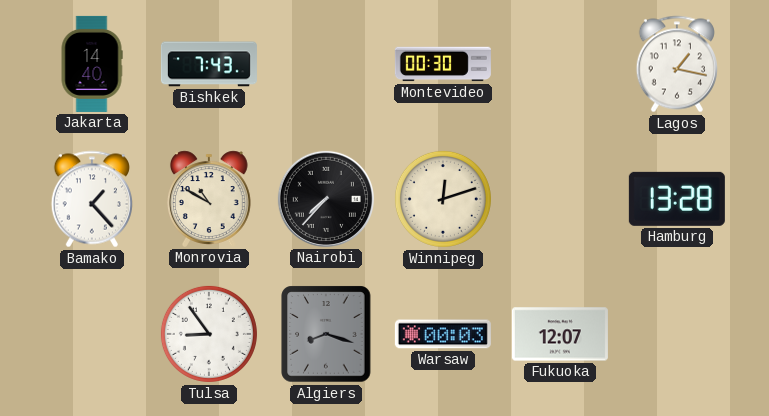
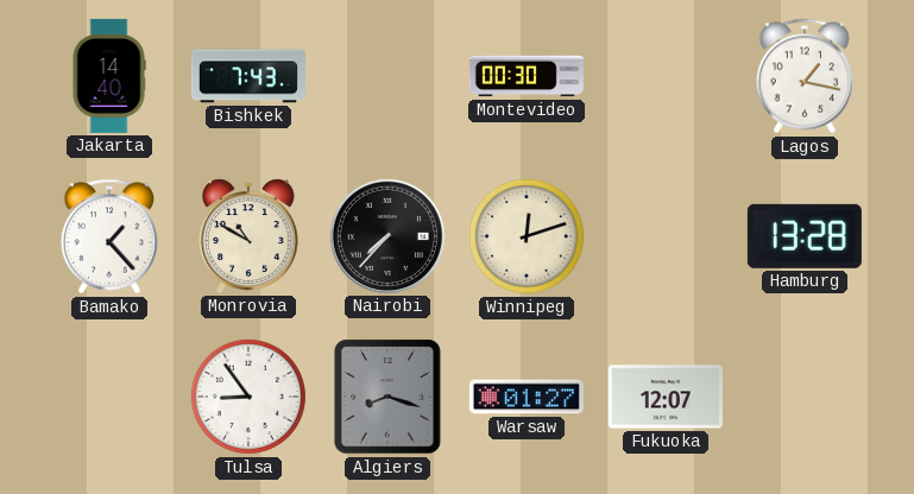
Warsaw: 00:03 -> 01:27 (527, 397)
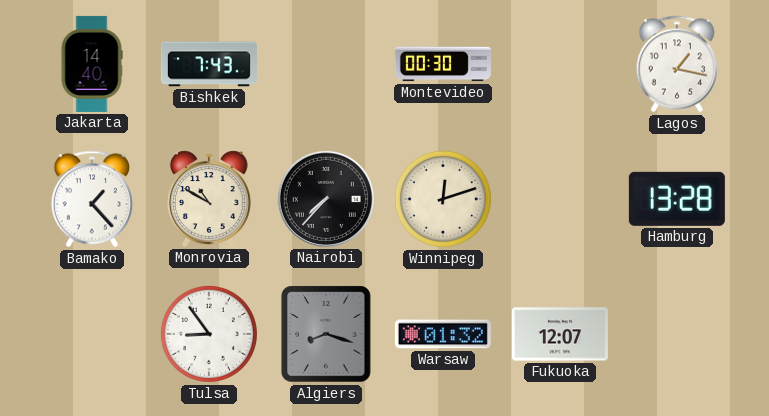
Warsaw: 01:27 -> 01:32 (443, 334)
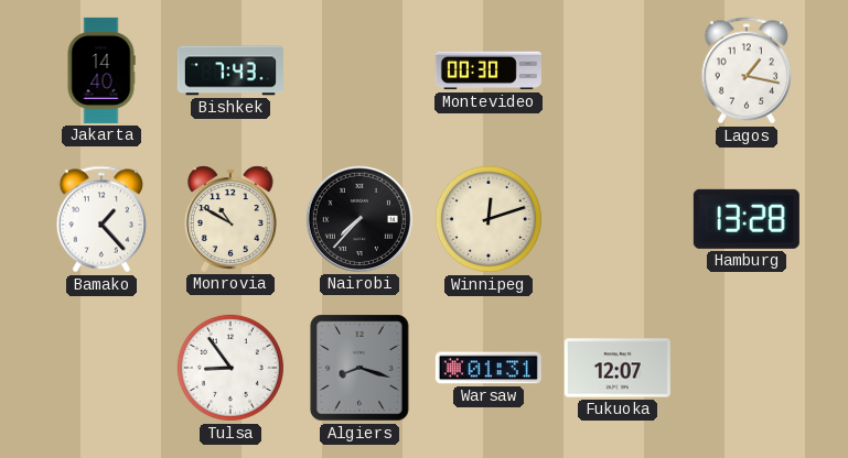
Warsaw: 01:32 -> 01:31 (489, 368)
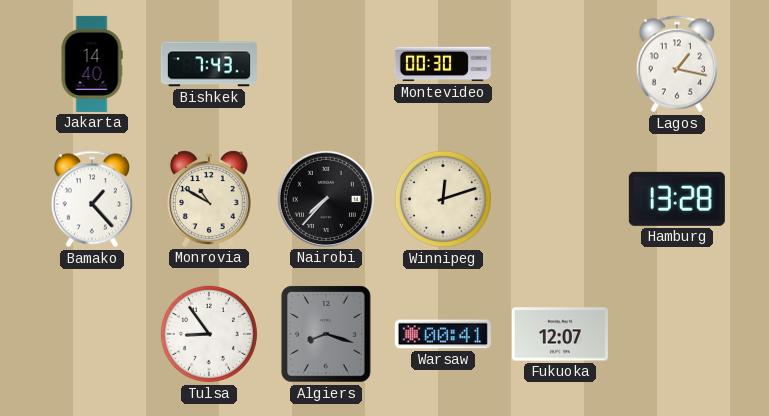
Warsaw: 01:31 -> 00:41 (443, 334)
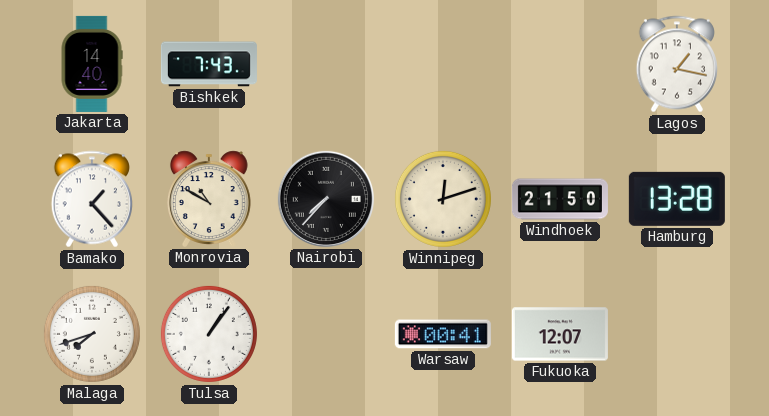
Montevideo: 00:30 -> none (443, 64)
Windhoek: none -> 21:50 (560, 199)
Malaga: none -> 7:42 (92, 334)
Tulsa: 8:54 -> 1:06 (209, 334)
Algiers: 8:18 -> none (326, 334)
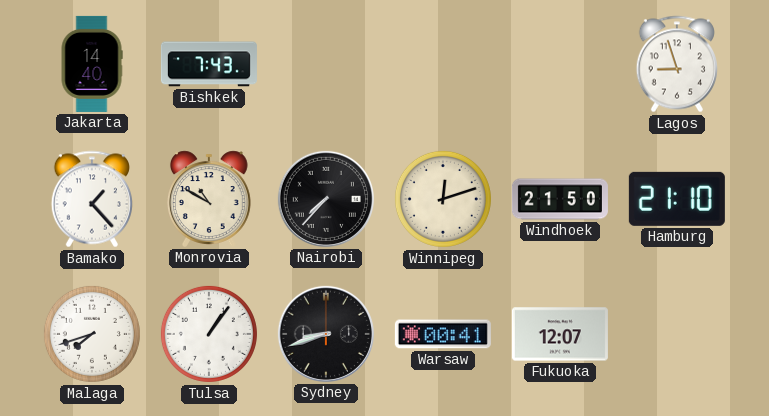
Lagos: 1:17 -> 8:57 (677, 64)
Hamburg: 13:28 -> 21:10 (677, 199)
Sydney: none -> 8:42 (326, 334)
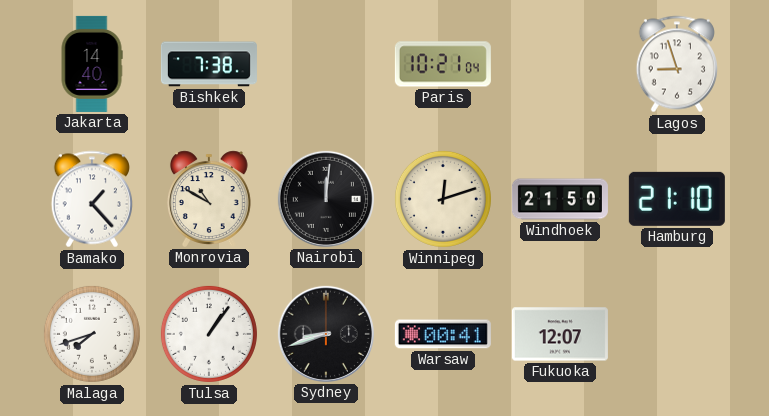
Bishkek: 7:43 -> 7:38 (209, 64)
Paris: none -> 10:21 (443, 64)
Nairobi: 7:37 -> 12:01 (326, 199)
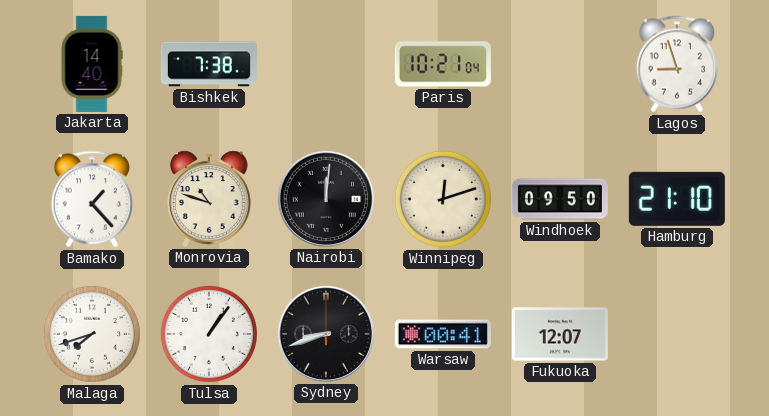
Monrovia: 10:50 -> 10:48 (209, 199)
Windhoek: 21:50 -> 09:50 (560, 199)
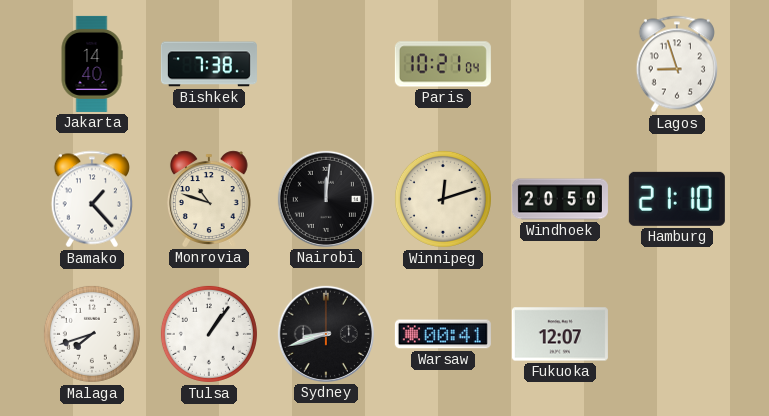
Windhoek: 09:50 -> 20:50 (560, 199)
